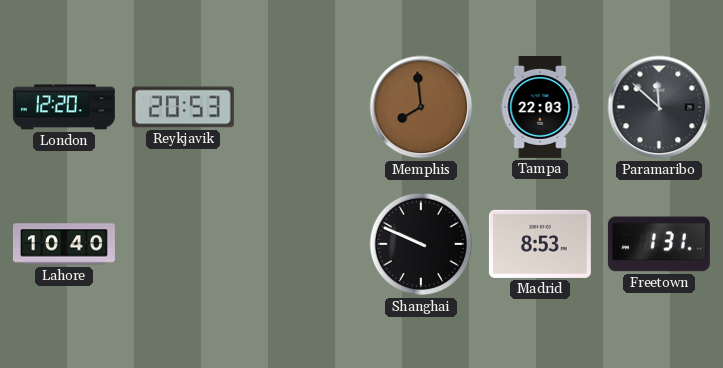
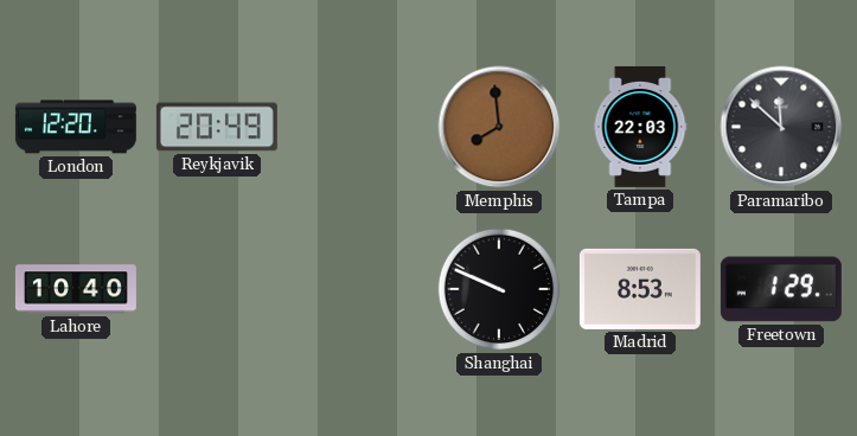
Reykjavik: 20:53 -> 20:49 (217, 127)
Freetown: 1:31 -> 1:29 (781, 289)
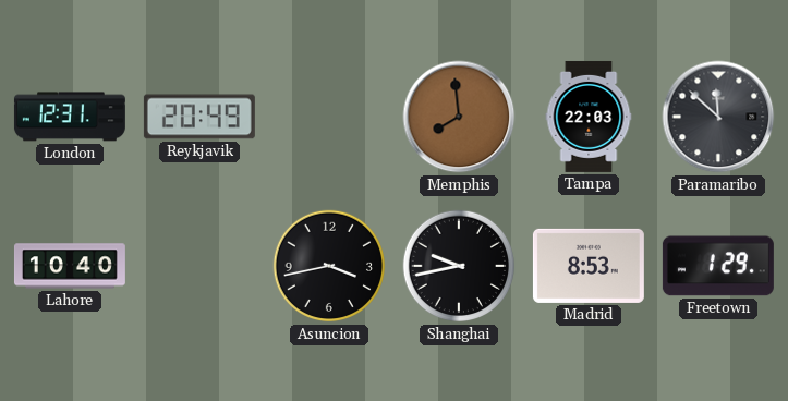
London: 12:20 -> 12:31 (70, 117)
Asuncion: none -> 3:43 (329, 266)
Shanghai: 9:49 -> 9:43 (459, 266)
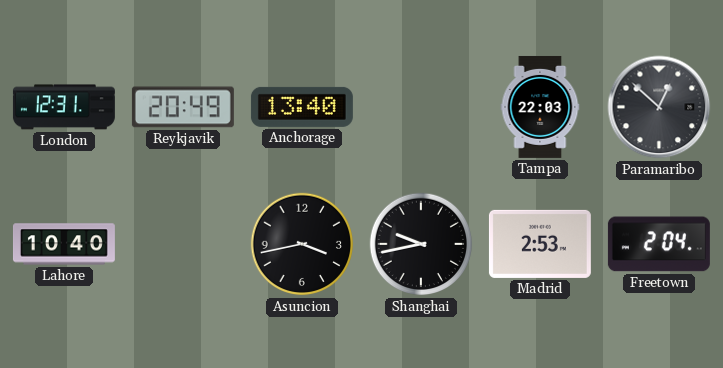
Anchorage: none -> 13:40 (302, 107)
Memphis: 7:59 -> none (459, 117)
Paramaribo: 11:52 -> 12:52 (659, 107)
Madrid: 8:53 -> 2:53 (540, 244)
Freetown: 1:29 -> 2:04 (659, 244)
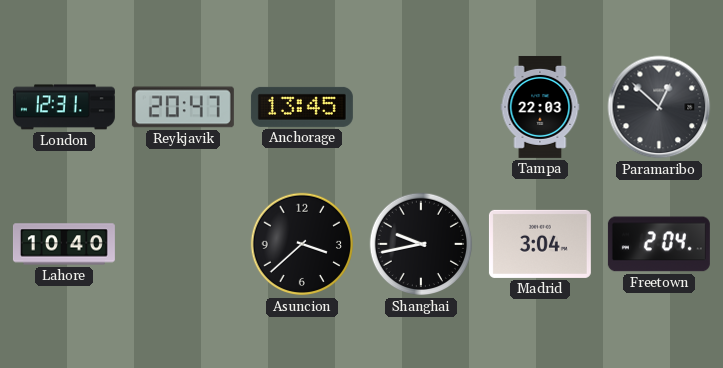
Reykjavik: 20:49 -> 20:47 (183, 107)
Anchorage: 13:40 -> 13:45 (302, 107)
Asuncion: 3:43 -> 3:38 (302, 244)
Madrid: 2:53 -> 3:04 (540, 244)
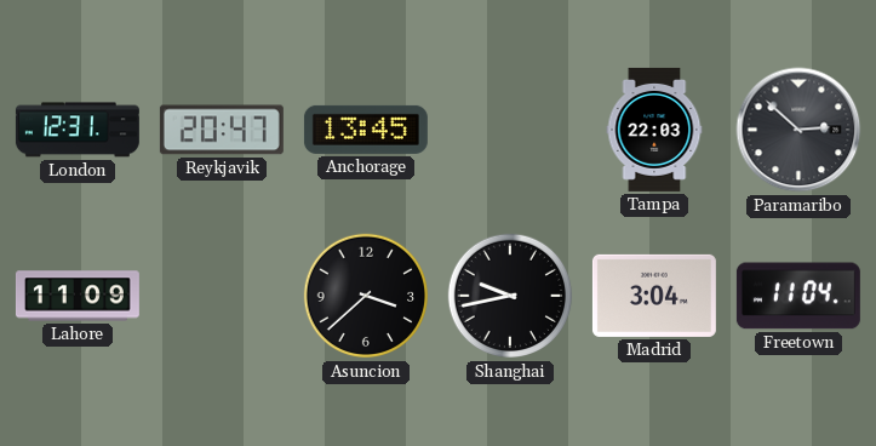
Paramaribo: 12:52 -> 2:52 (798, 130)
Lahore: 10:40 -> 11:09 (78, 296)
Freetown: 2:04 -> 11:04 (798, 296)
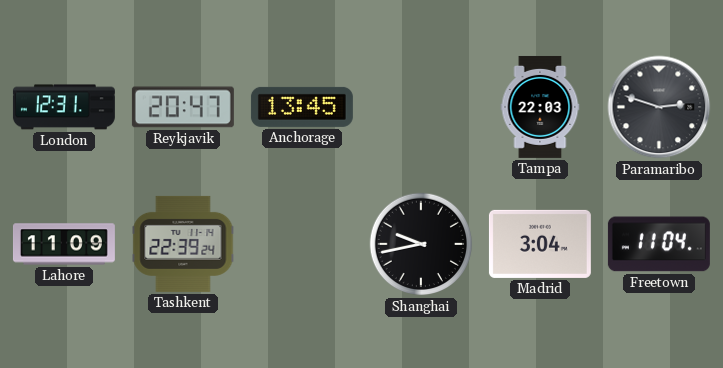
Paramaribo: 2:52 -> 2:48 (659, 107)
Tashkent: none -> 22:39 (183, 244)
Asuncion: 3:38 -> none (366, 296)
